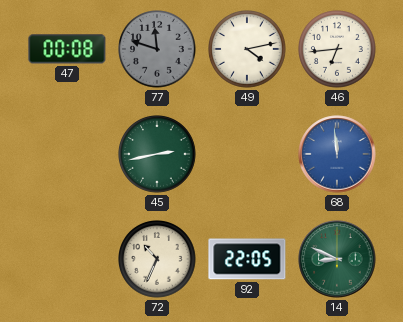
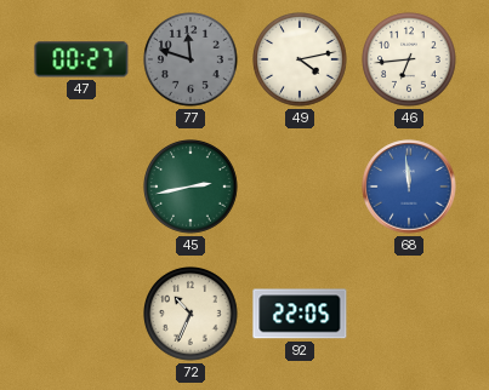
47: 00:08 -> 00:27 (81, 59)
14: 8:49 -> none (337, 259)
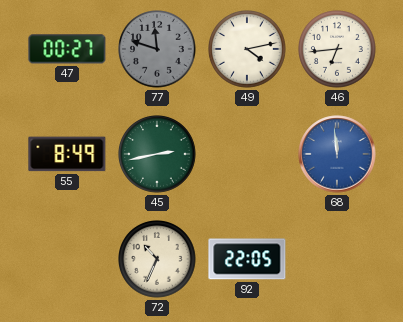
55: none -> 8:49 (67, 154)
